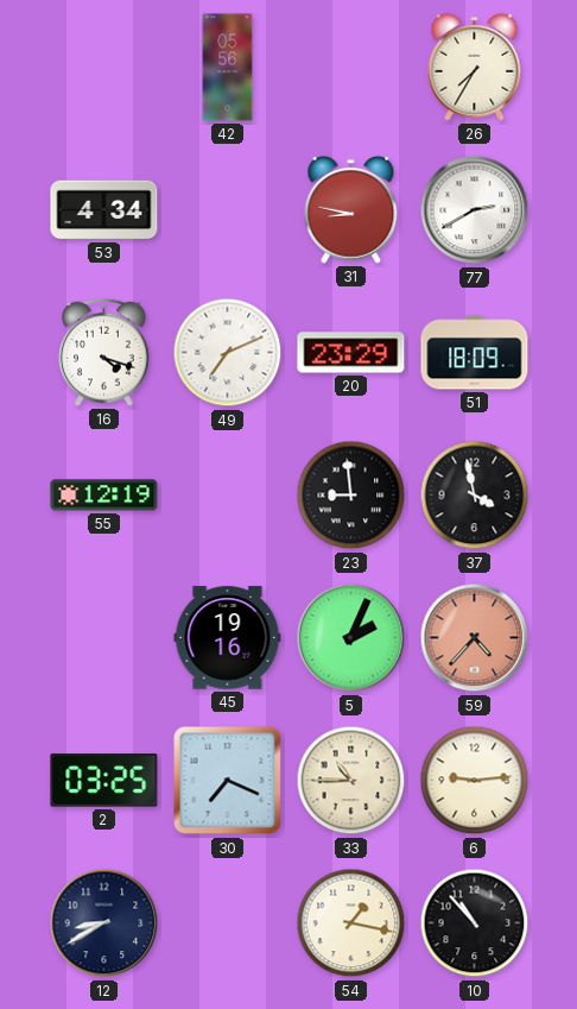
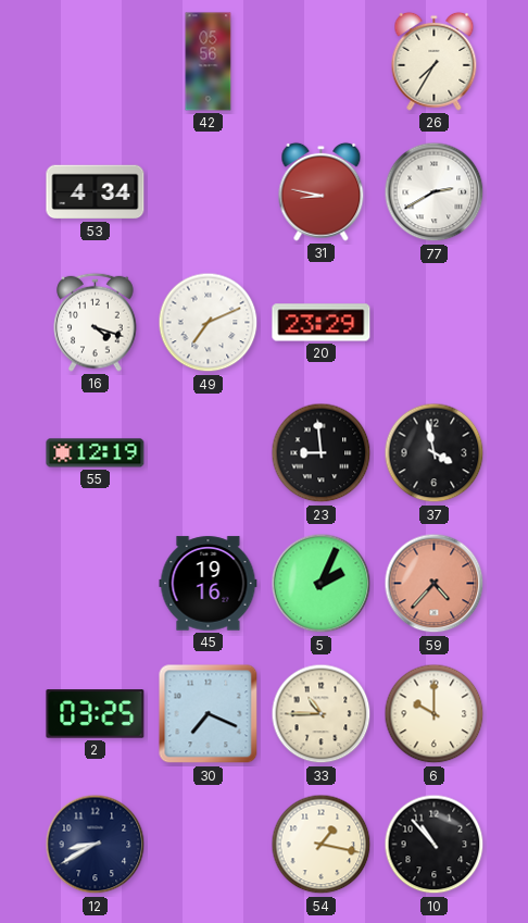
51: 18:09 -> none (475, 353)
6: 9:14 -> 10:00 (435, 714)
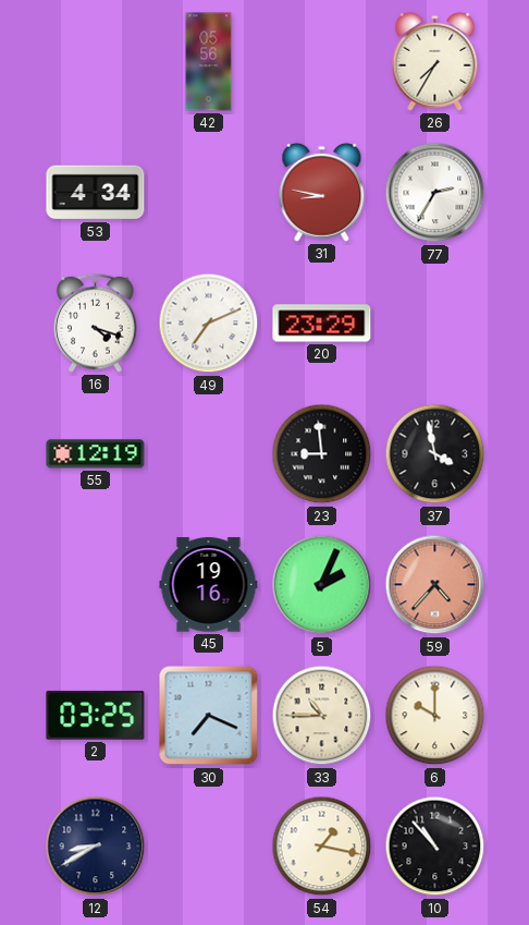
77: 2:40 -> 2:35 (435, 193)
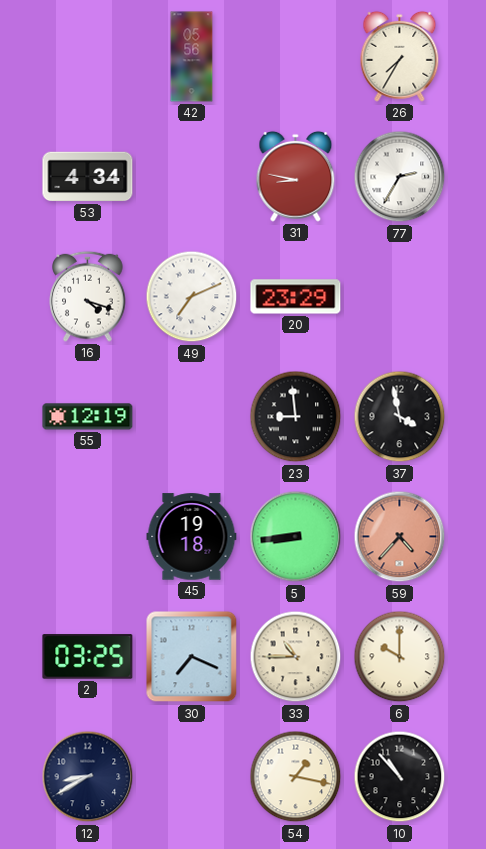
45: 19:16 -> 19:18 (192, 537)
5: 2:04 -> 8:44 (296, 537)
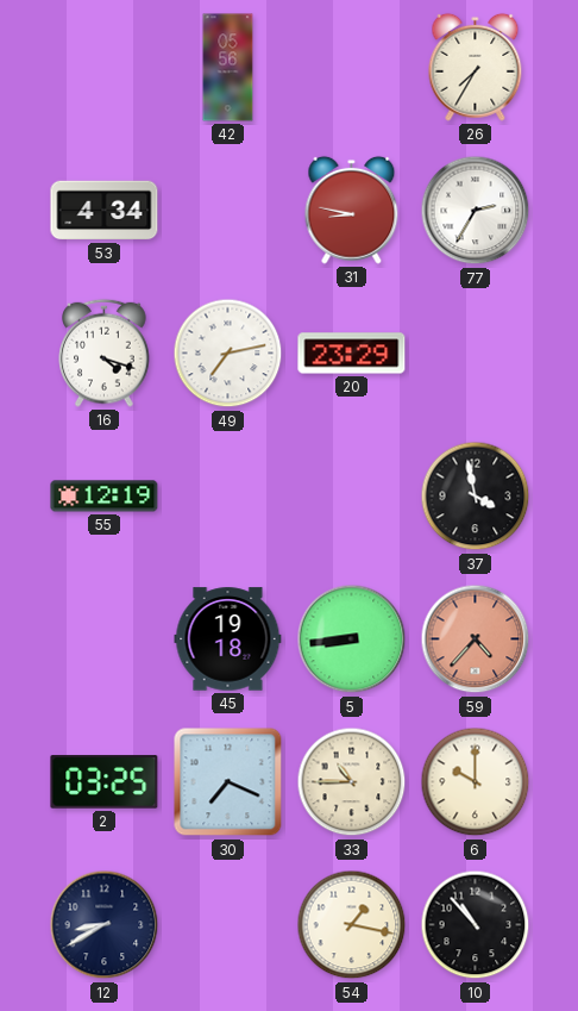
49: 7:11 -> 7:13 (228, 354)
23: 8:59 -> none (296, 417)
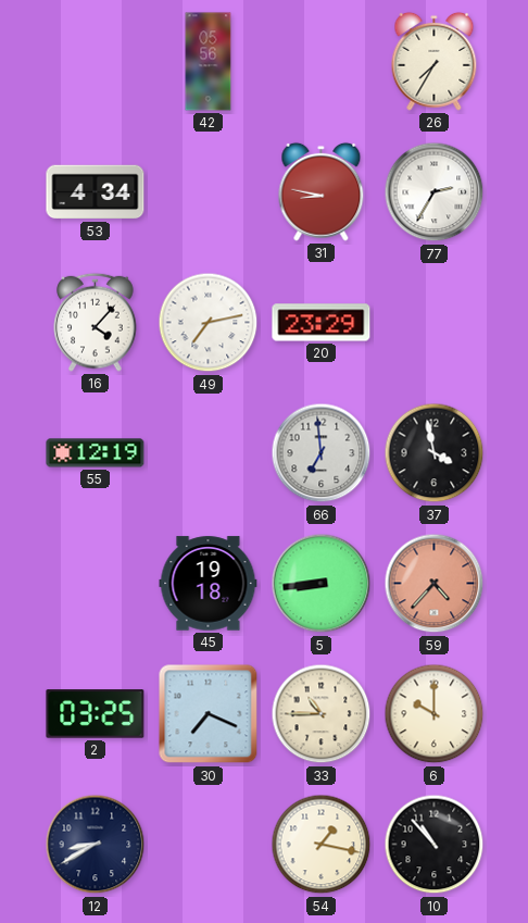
16: 4:18 -> 4:07 (96, 322)
66: none -> 6:59 (322, 453)
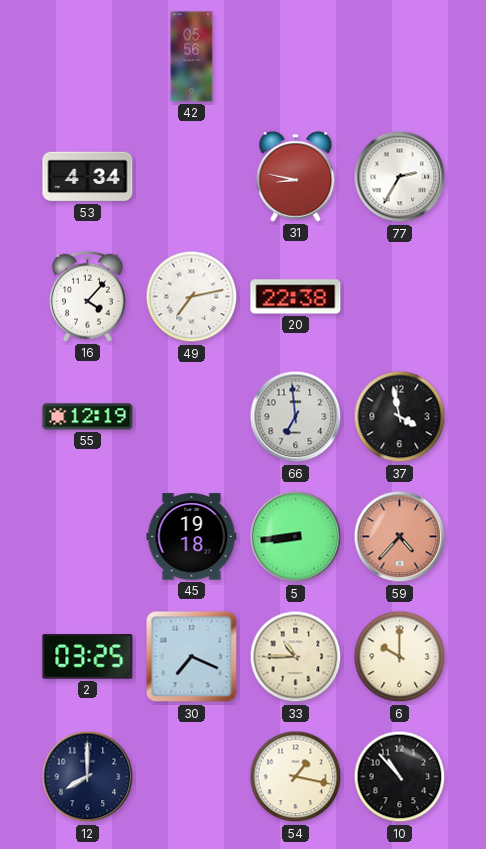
26: 7:35 -> none (435, 61)
20: 23:29 -> 22:38 (296, 297)
12: 8:40 -> 8:00 (88, 777)
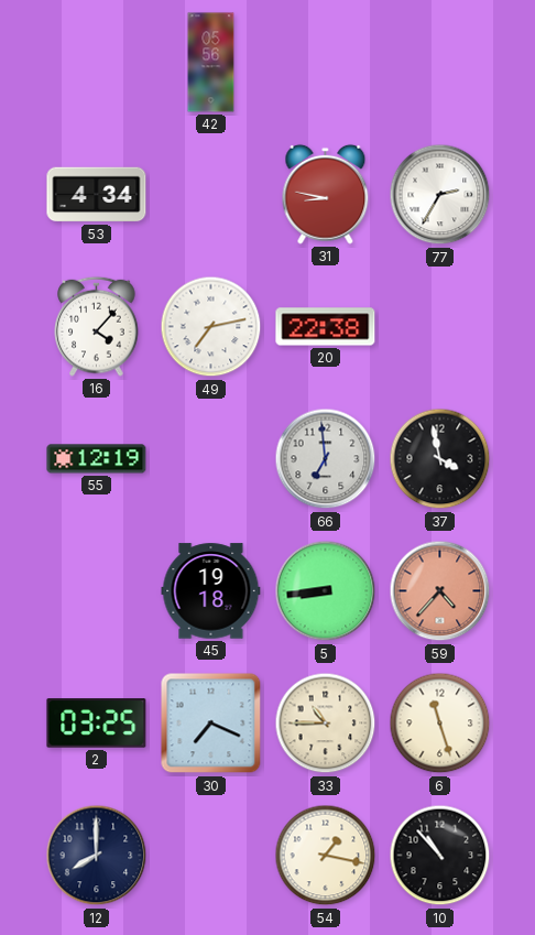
6: 10:00 -> 11:27 (440, 724)
